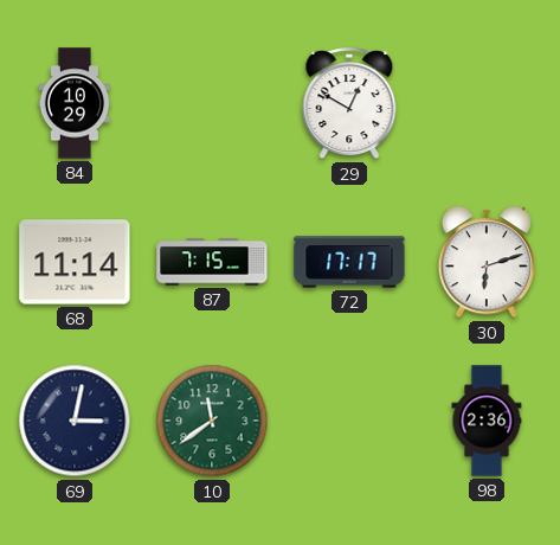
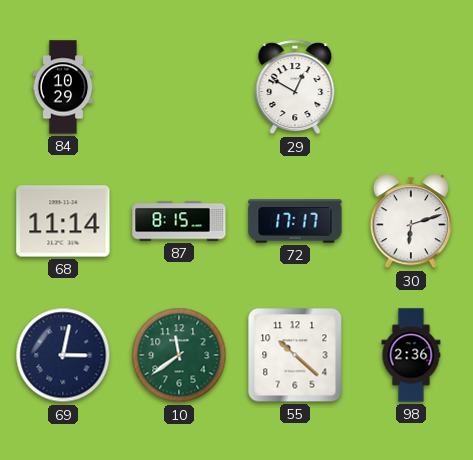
87: 7:15 -> 8:15 (179, 221)
55: none -> 10:22 (295, 355)
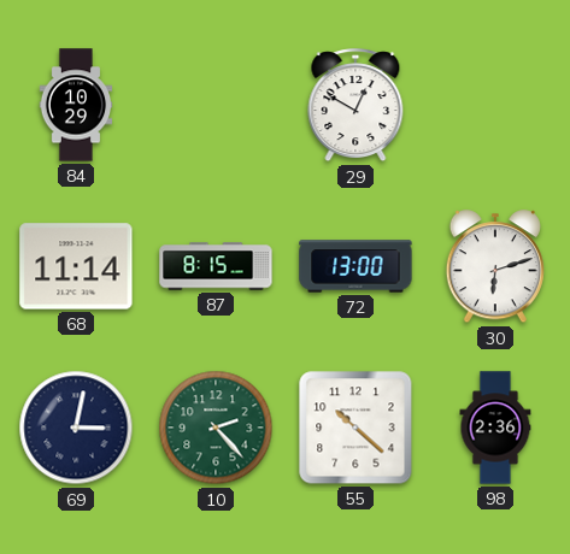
72: 17:17 -> 13:00 (355, 266)
10: 11:39 -> 2:23 (216, 428)
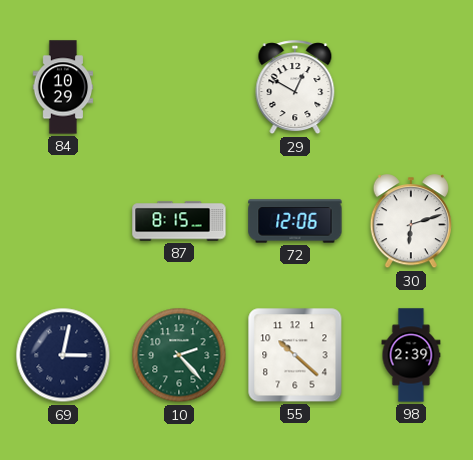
68: 11:14 -> none (76, 266)
72: 13:00 -> 12:06 (295, 221)
98: 2:36 -> 2:39 (411, 355)
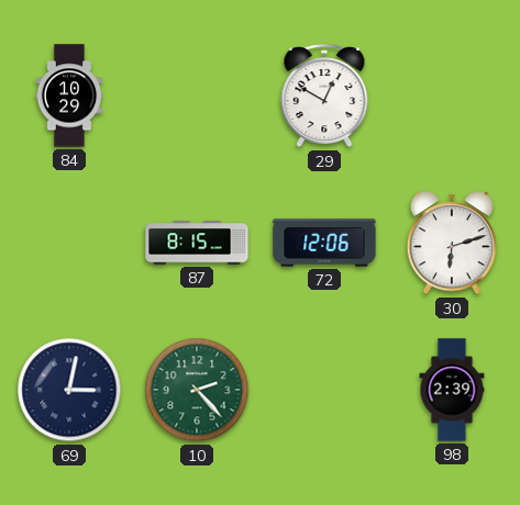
55: 10:22 -> none (295, 355)
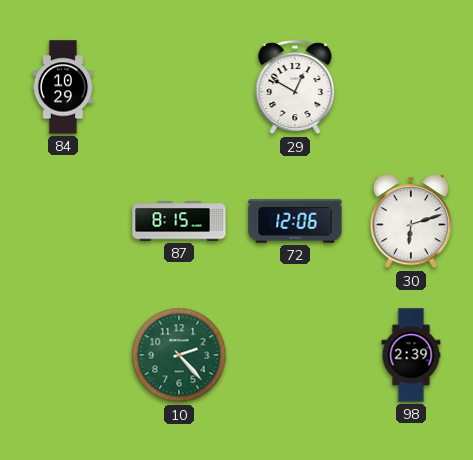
69: 3:02 -> none (69, 390)
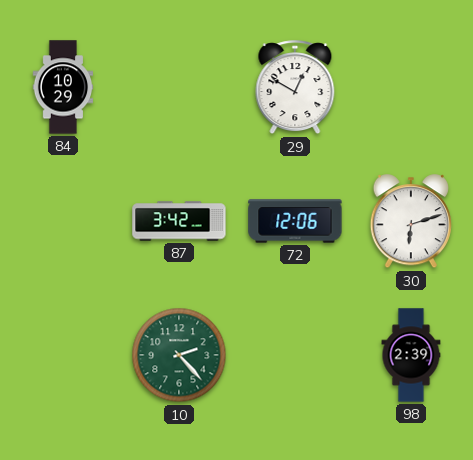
87: 8:15 -> 3:42 (179, 221)
